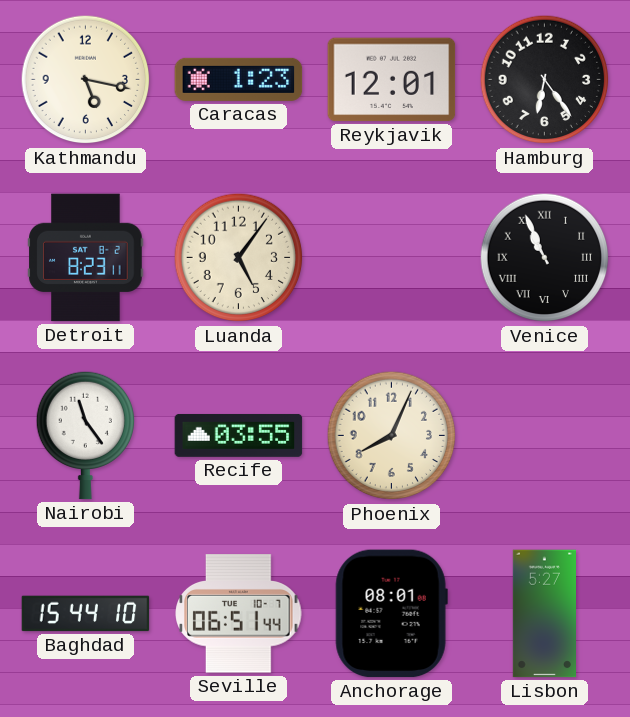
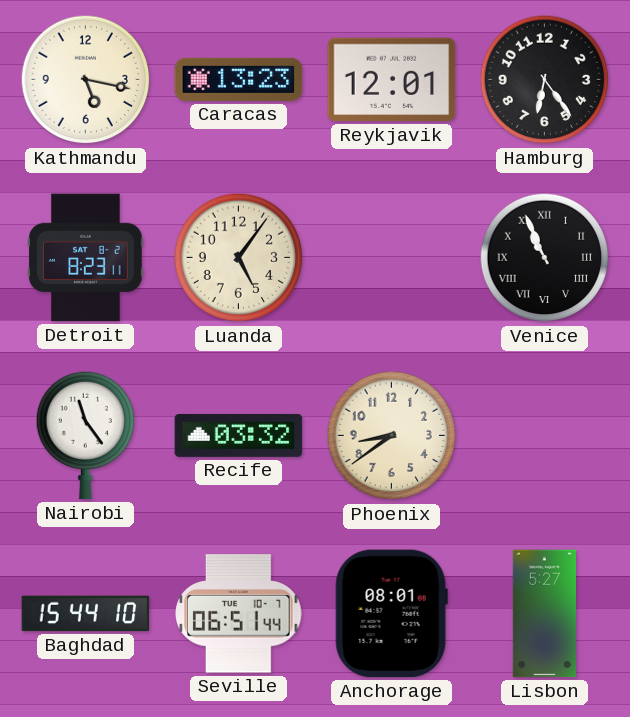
Caracas: 1:23 -> 13:23 (239, 79)
Recife: 03:55 -> 03:32 (239, 435)
Phoenix: 8:04 -> 8:39 (392, 436)
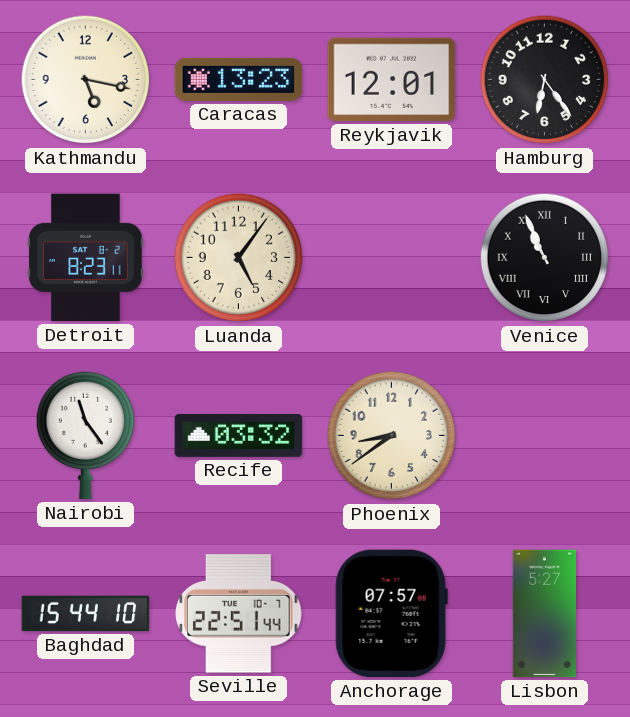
Seville: 06:51 -> 22:51 (239, 614)
Anchorage: 08:01 -> 07:57 (391, 614)
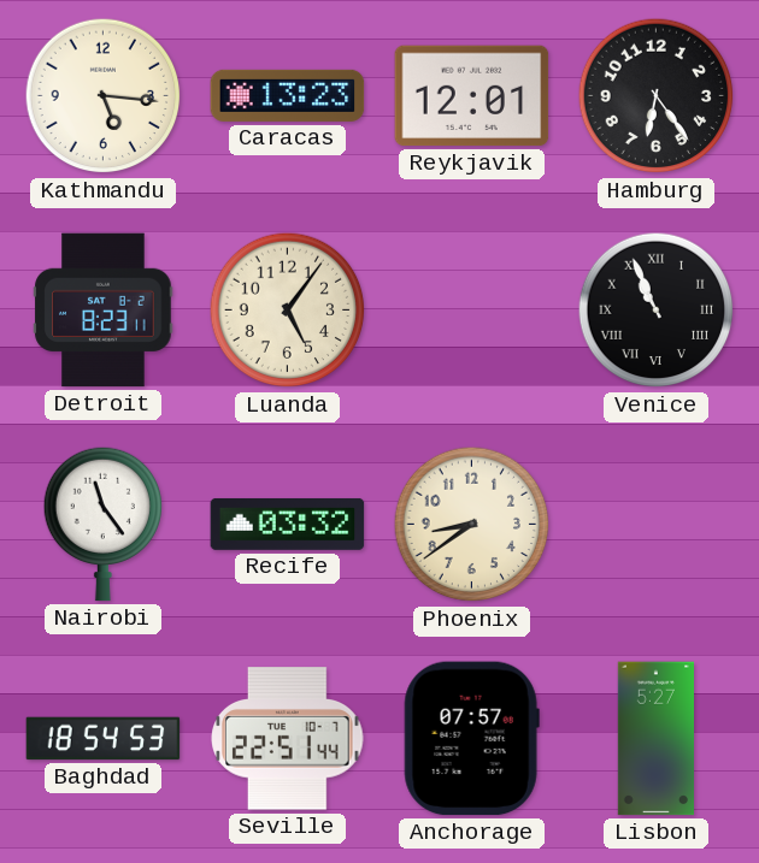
Kathmandu: 5:17 -> 5:16 (104, 96)
Baghdad: 15:44 -> 18:54 (104, 739)
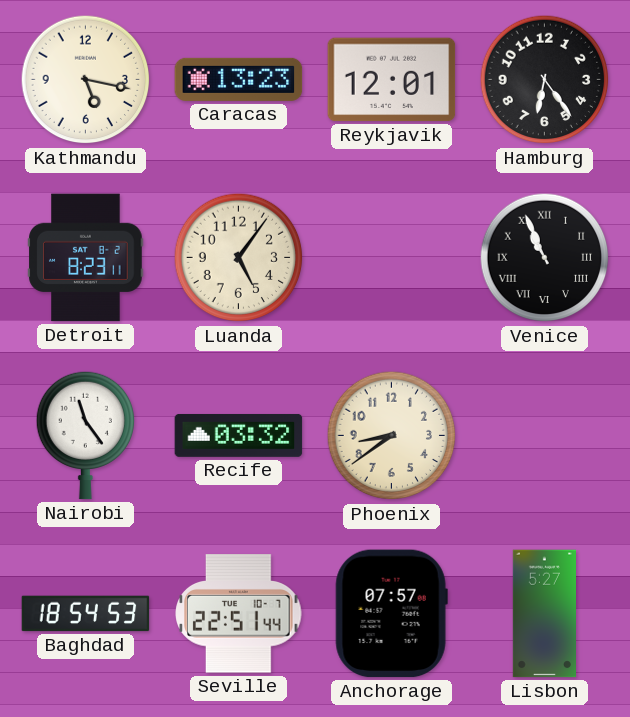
Kathmandu: 5:16 -> 5:17 (86, 80)
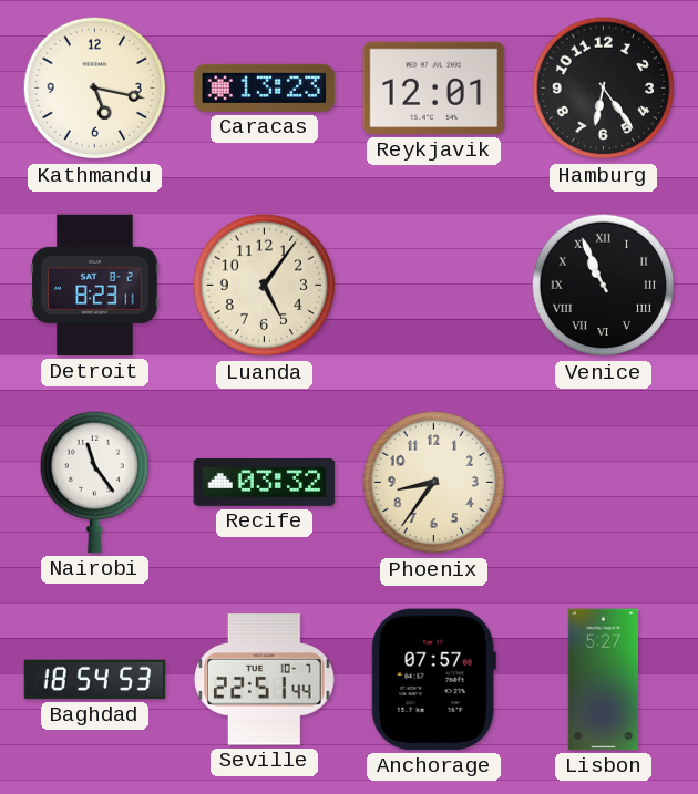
Phoenix: 8:39 -> 8:36 (434, 483)
